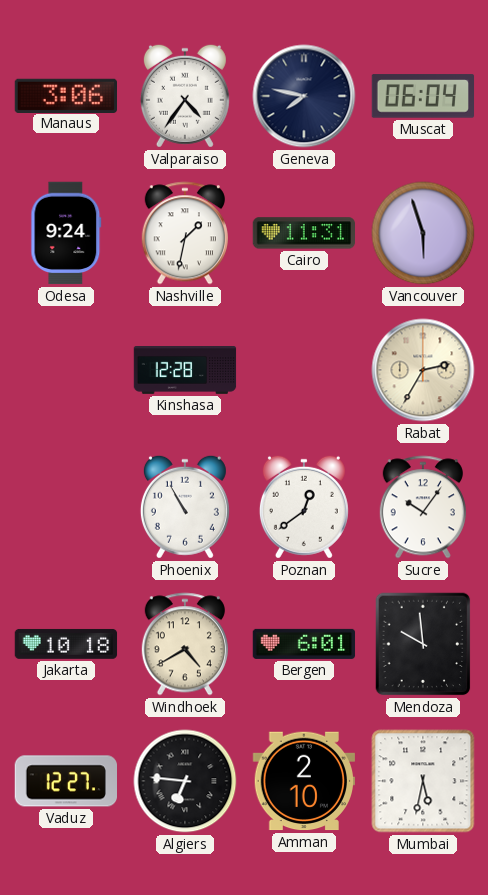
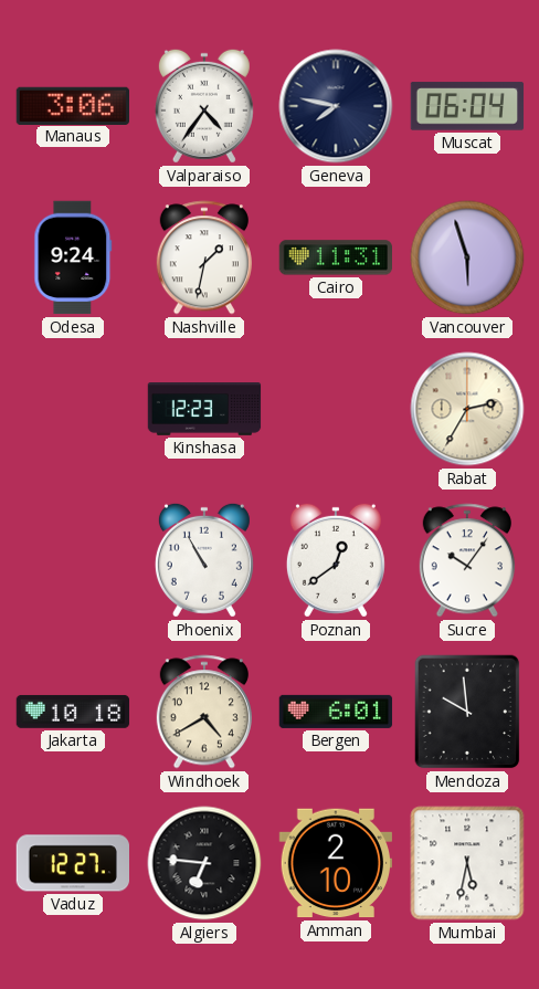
Kinshasa: 12:28 -> 12:23 (204, 410)
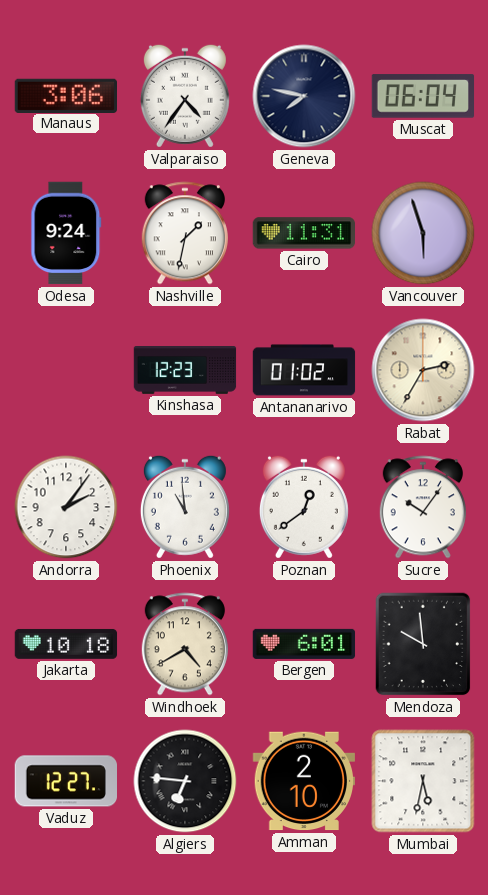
Antananarivo: none -> 01:02 (304, 370)
Andorra: none -> 2:06 (66, 507)
Phoenix: 10:55 -> 10:59 (185, 507)
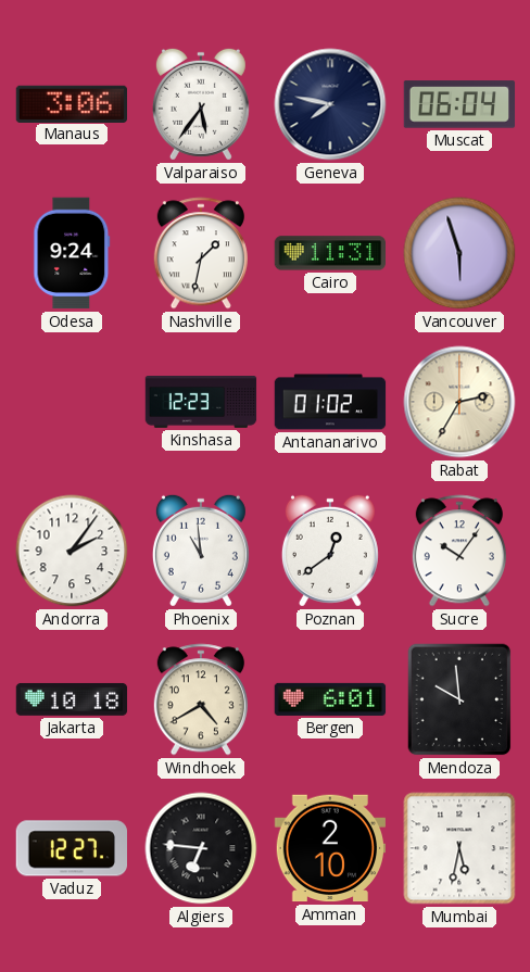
Valparaiso: 4:36 -> 5:36 (201, 104)
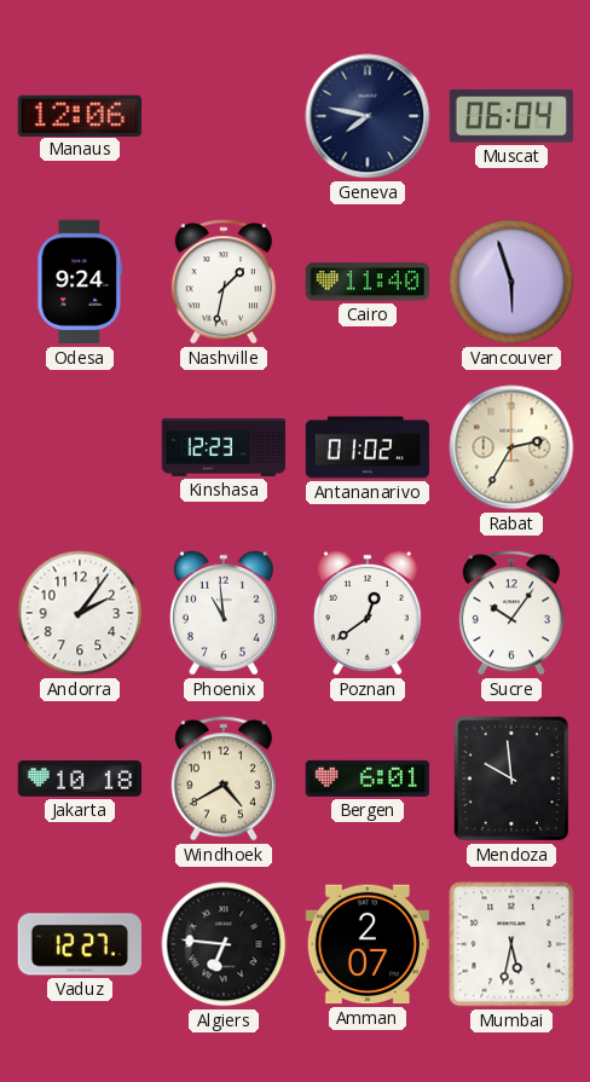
Manaus: 3:06 -> 12:06 (79, 115)
Valparaiso: 5:36 -> none (201, 104)
Cairo: 11:31 -> 11:40 (366, 282)
Amman: 2:10 -> 2:07 (366, 944)
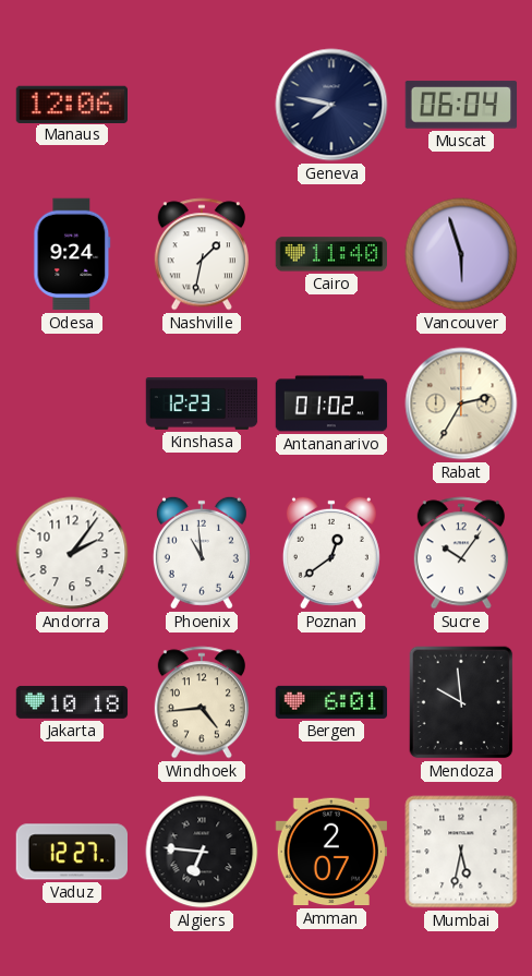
Windhoek: 4:40 -> 4:44 (202, 702)
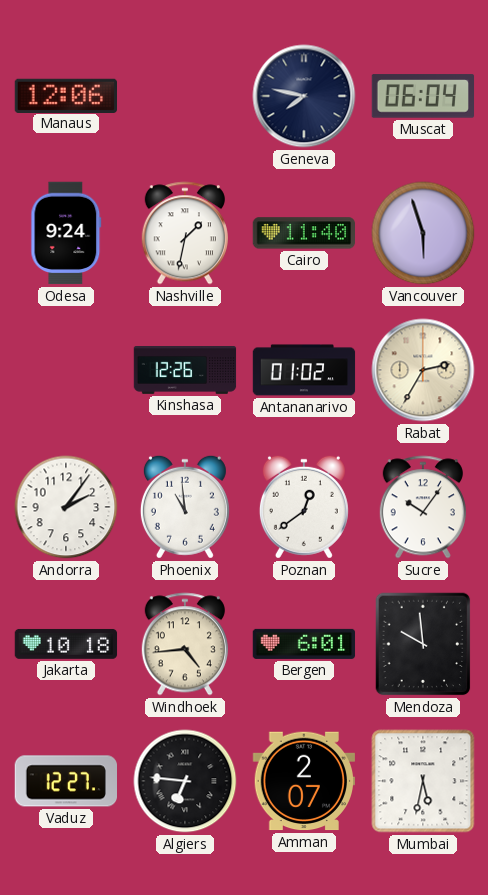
Kinshasa: 12:23 -> 12:26 (185, 371)
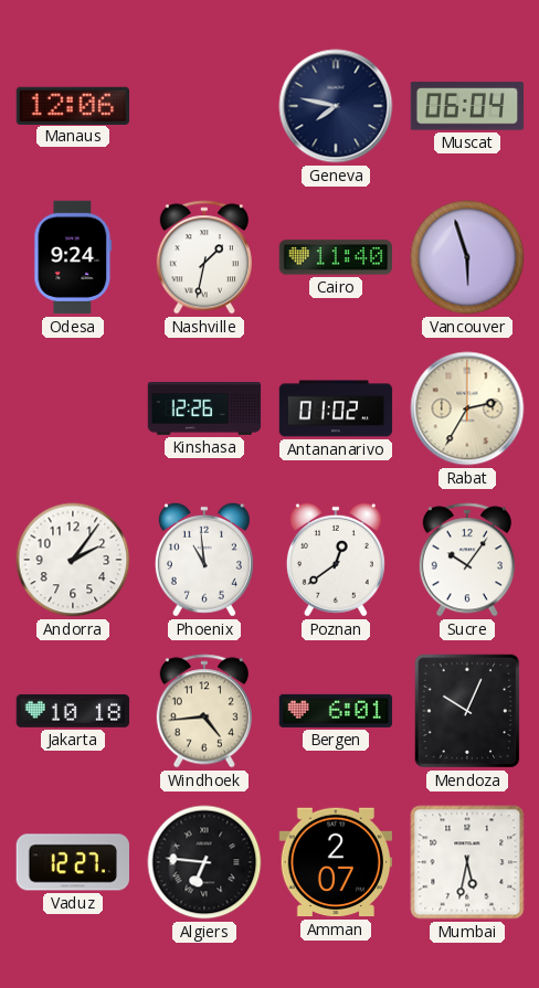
Mendoza: 9:59 -> 10:04 (467, 711)
